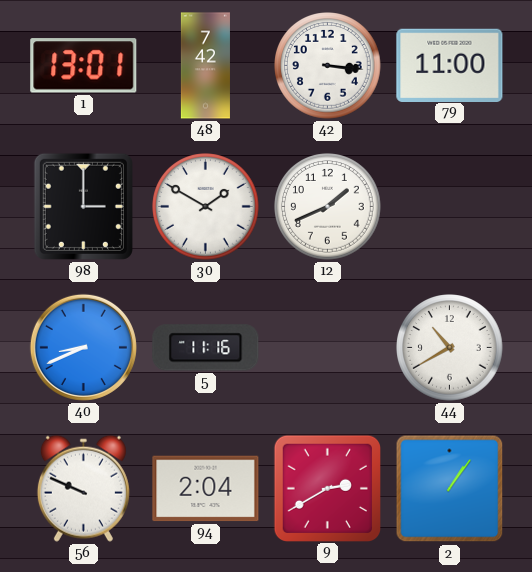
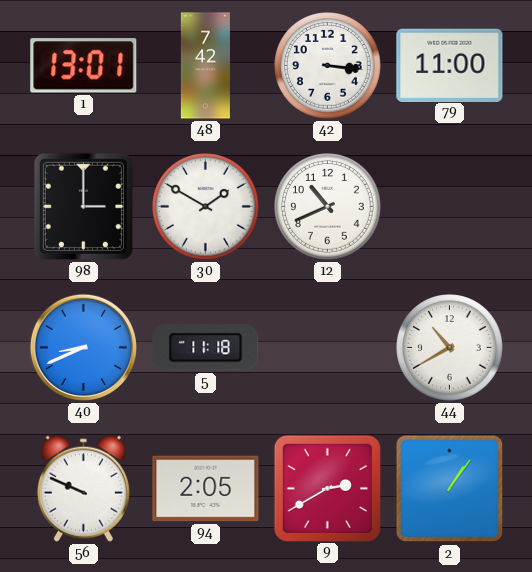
12: 1:41 -> 10:41 (328, 207)
5: 11:16 -> 11:18 (206, 348)
94: 2:04 -> 2:05 (206, 489)
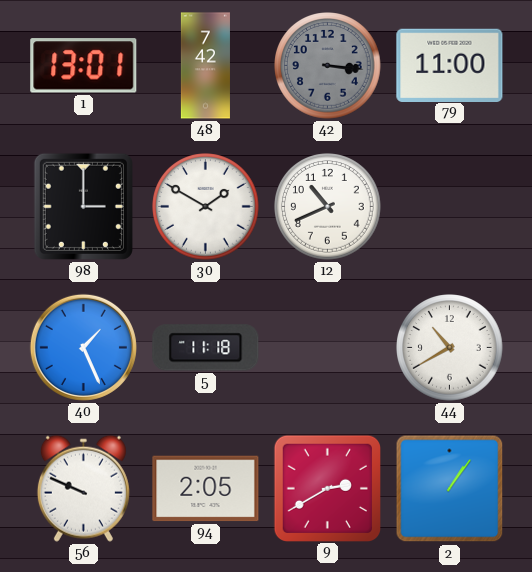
42 dial: white -> grey (328, 66)
40: 8:41 -> 1:26 (83, 347)
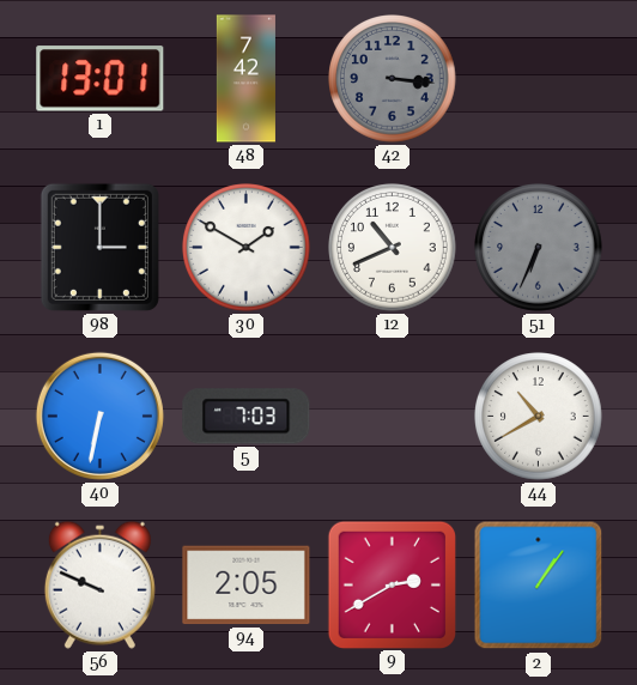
79: 11:00 -> none (450, 65)
51: none -> 6:34 (539, 248)
40: 1:26 -> 6:32 (99, 416)
5: 11:18 -> 7:03 (247, 417)
